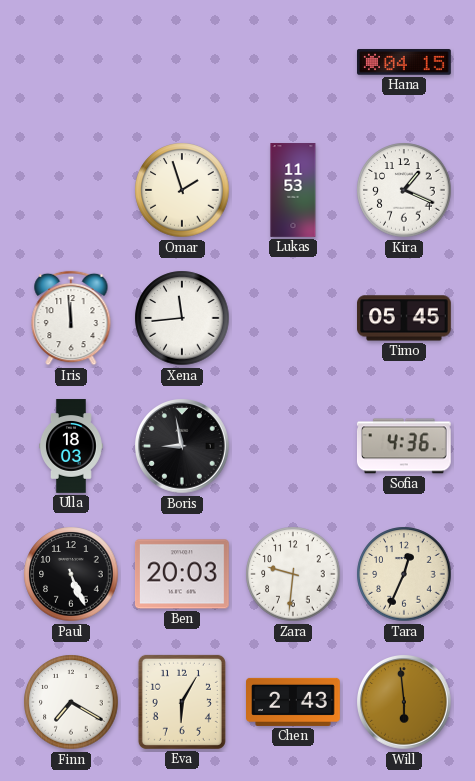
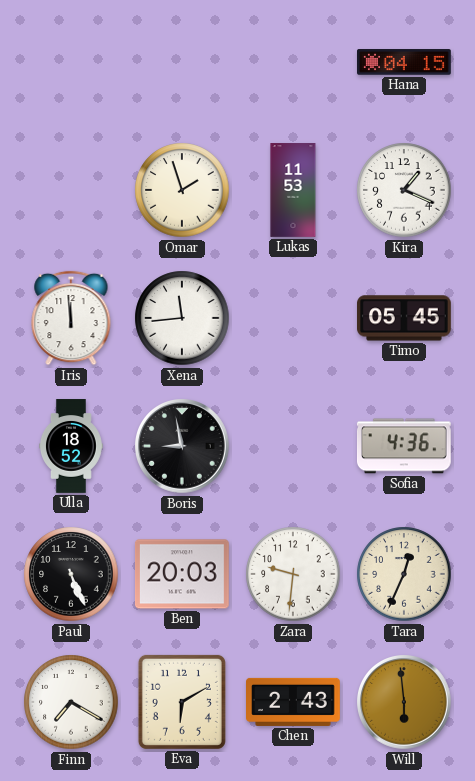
Ulla: 18:03 -> 18:52 (71, 446)
Eva: 6:05 -> 6:10 (182, 702)
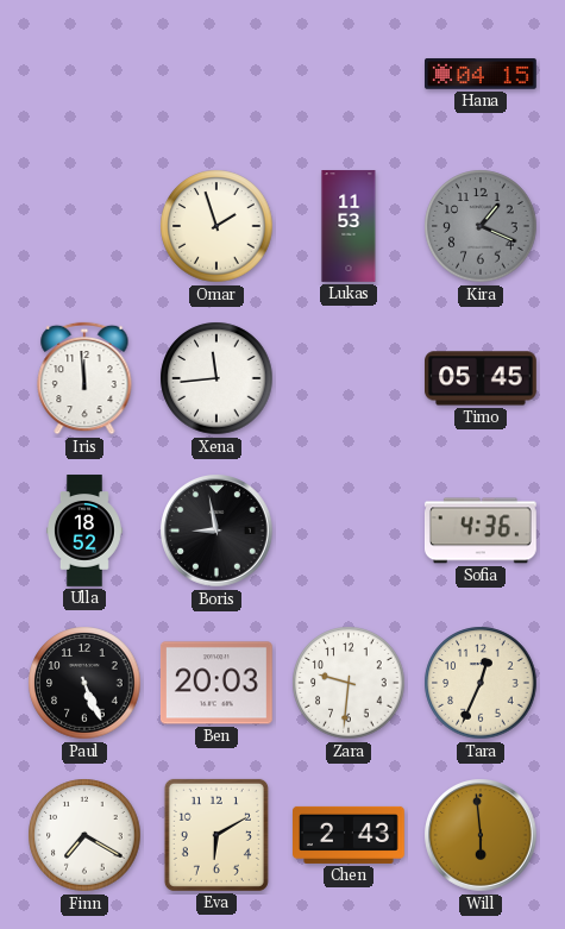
Kira dial: white -> grey (481, 226)
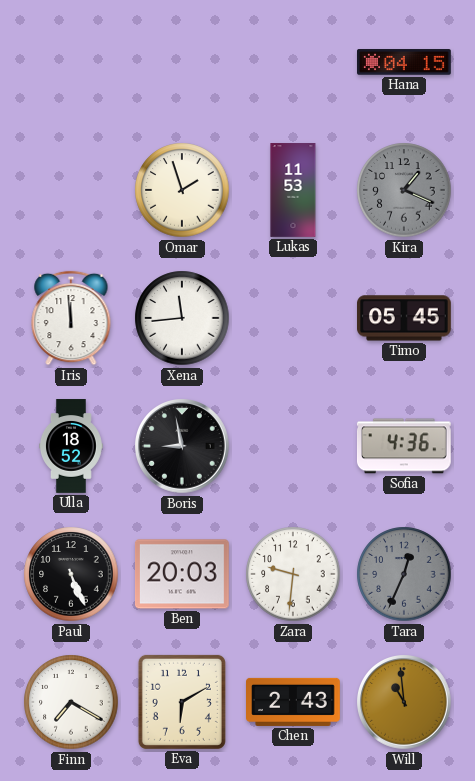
Tara dial: cream -> grey (404, 574)
Will: 5:59 -> 10:59 (405, 703)
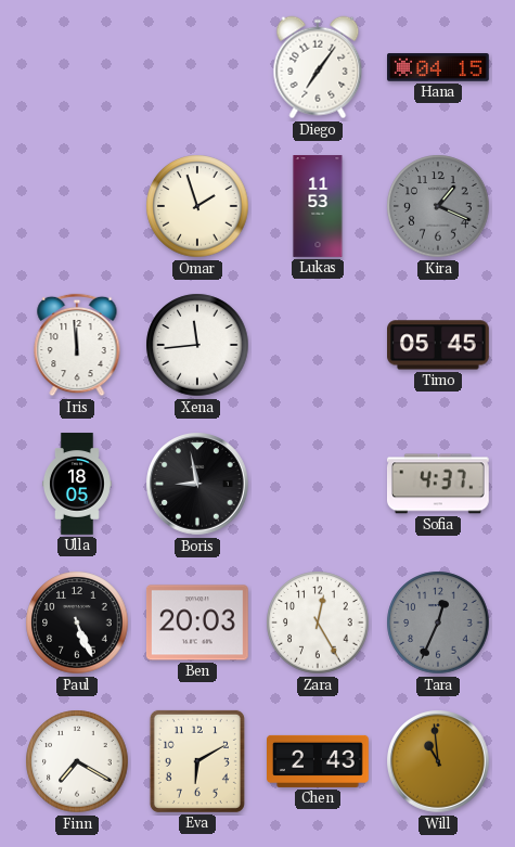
Diego: none -> 7:06 (318, 67)
Ulla: 18:52 -> 18:05 (77, 484)
Sofia: 4:36 -> 4:37 (438, 484)
Zara: 9:31 -> 12:25 (318, 623)
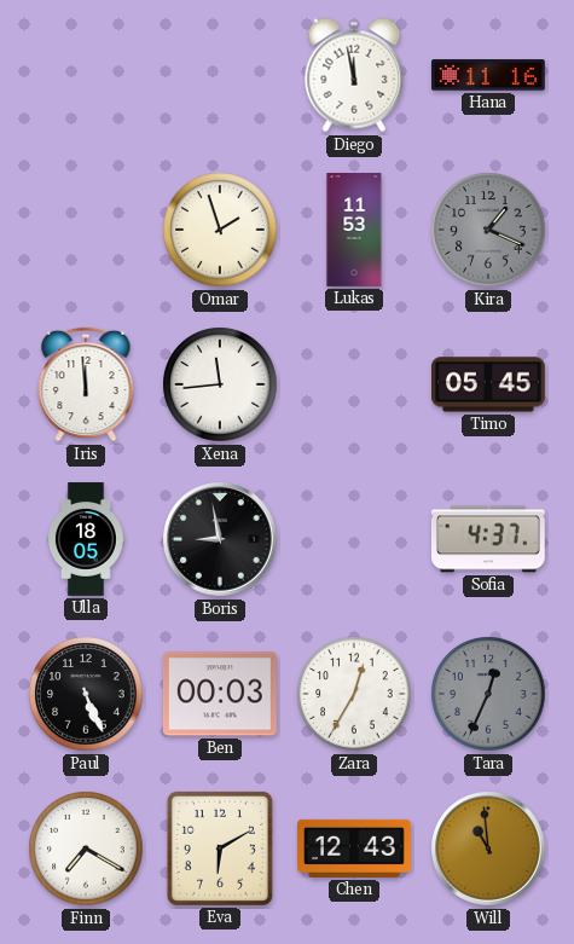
Diego: 7:06 -> 11:58 (354, 75)
Hana: 04:15 -> 11:16 (489, 75)
Ben: 20:03 -> 00:03 (220, 694)
Zara: 12:25 -> 12:35 (354, 694)
Chen: 2:43 -> 12:43 (355, 849)
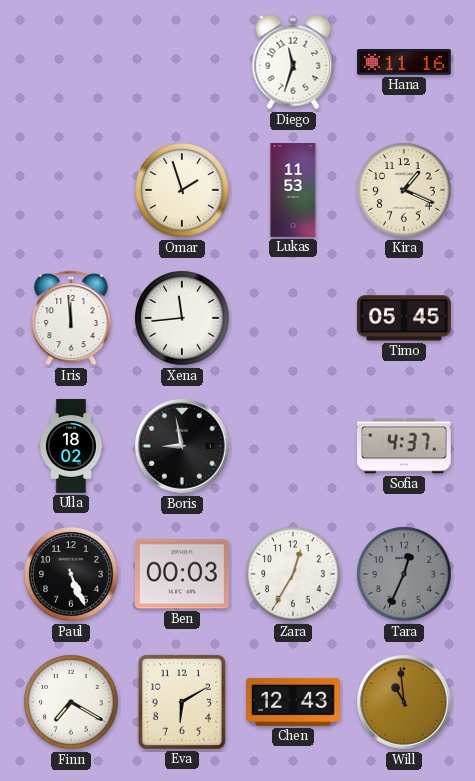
Diego: 11:58 -> 11:33 (293, 62)
Kira dial: grey -> cream (404, 190)
Ulla: 18:05 -> 18:02 (71, 446)
